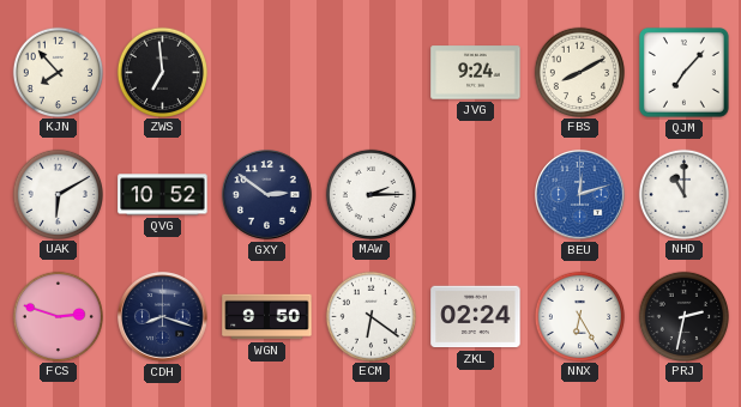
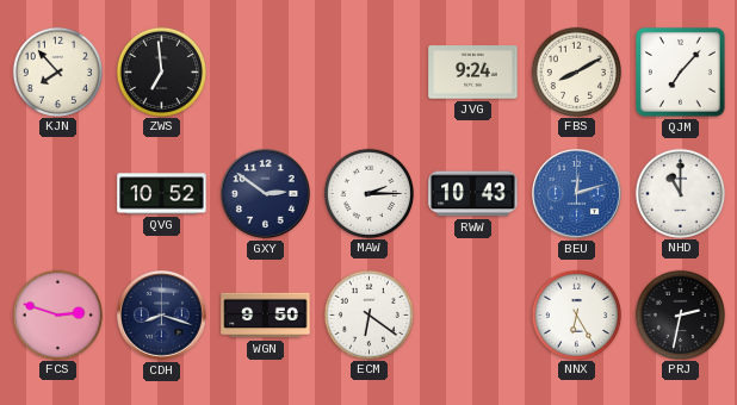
UAK: 6:10 -> none (58, 194)
RWW: none -> 10:43 (473, 194)
ZKL: 02:24 -> none (476, 317)
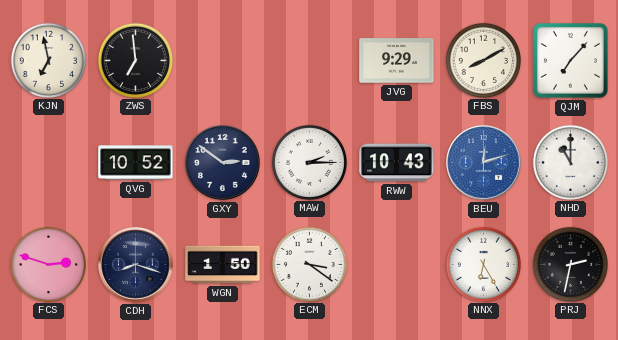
KJN: 7:53 -> 6:58 (48, 60)
JVG: 9:24 -> 9:29 (397, 61)
WGN: 9:50 -> 1:50 (223, 265)
ECM: 6:21 -> 3:21 (309, 264)
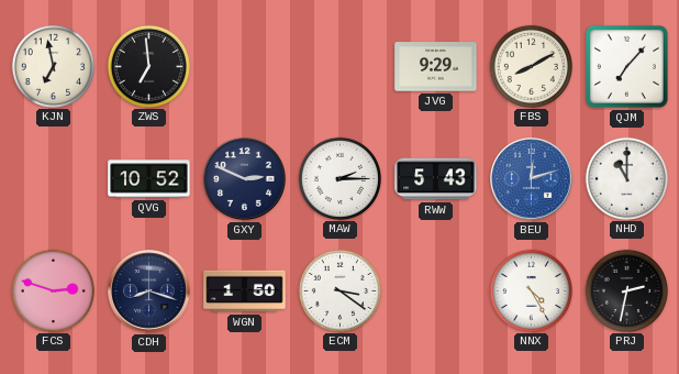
GXY: 2:51 -> 2:49 (245, 179)
RWW: 10:43 -> 5:43 (436, 179)
NNX: 6:25 -> 4:25 (531, 290)
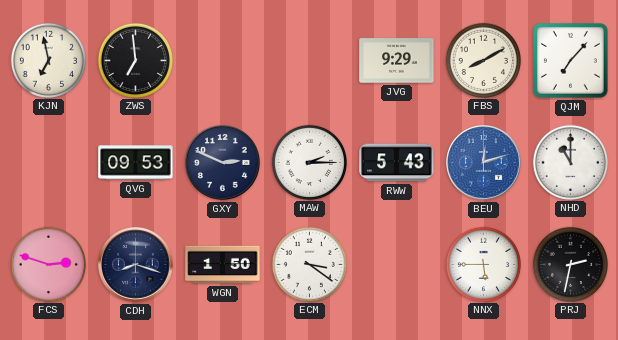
QVG: 10:52 -> 09:53 (136, 163)
NNX: 4:25 -> 5:45 (483, 264)
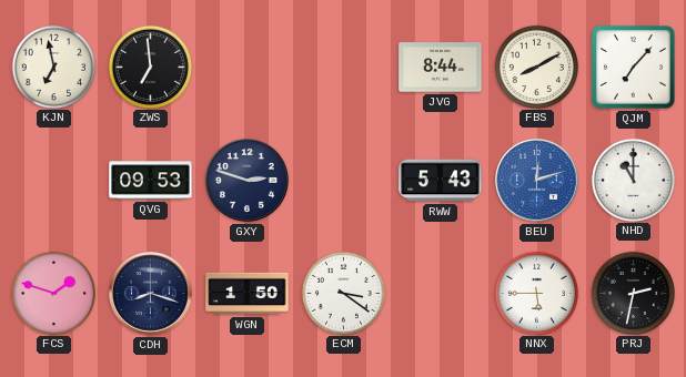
JVG: 9:29 -> 8:44 (441, 68)
GXY: 2:49 -> 2:48 (248, 181)
MAW: 2:15 -> none (309, 162)
FCS: 2:48 -> 1:48 (53, 293)
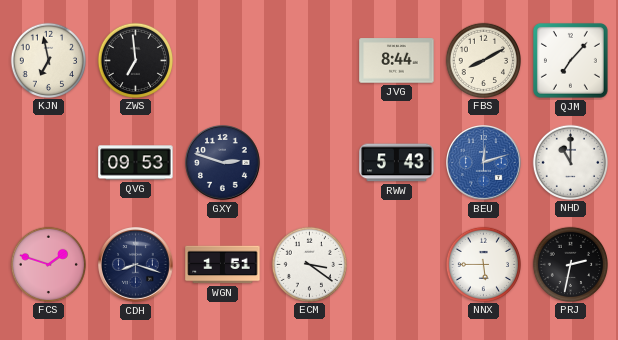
WGN: 1:50 -> 1:51 (223, 265)
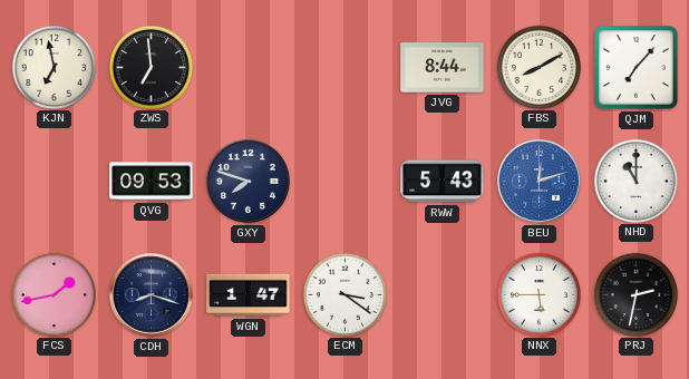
GXY: 2:48 -> 7:48 (249, 182)
FCS: 1:48 -> 1:43 (54, 294)
WGN: 1:51 -> 1:47 (249, 295)
